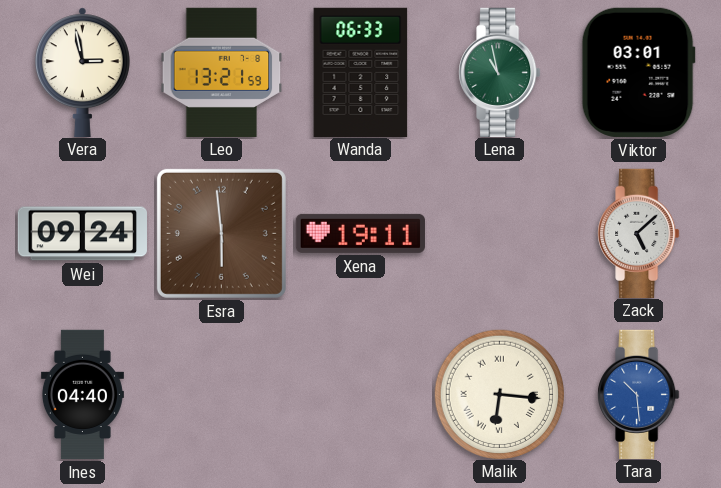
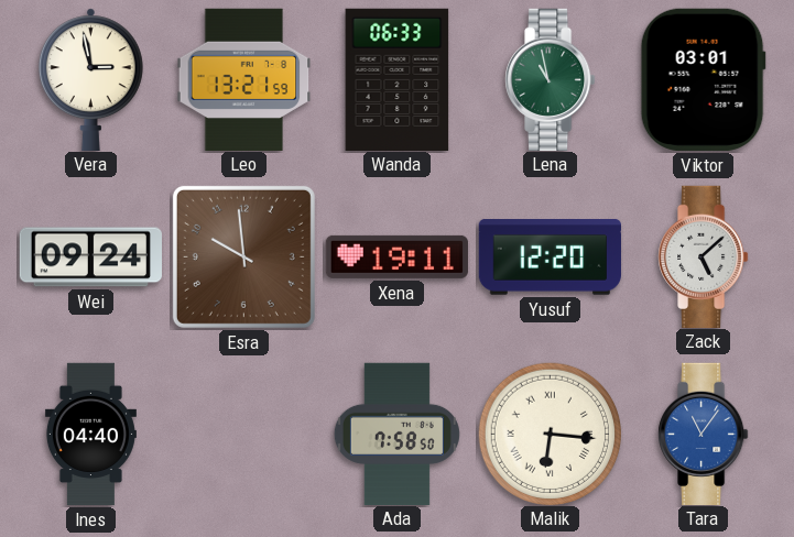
Esra: 5:59 -> 9:59 (243, 256)
Yusuf: none -> 12:20 (550, 257)
Ada: none -> 7:58 (396, 434)
Tara: 10:29 -> 11:06 (704, 434)
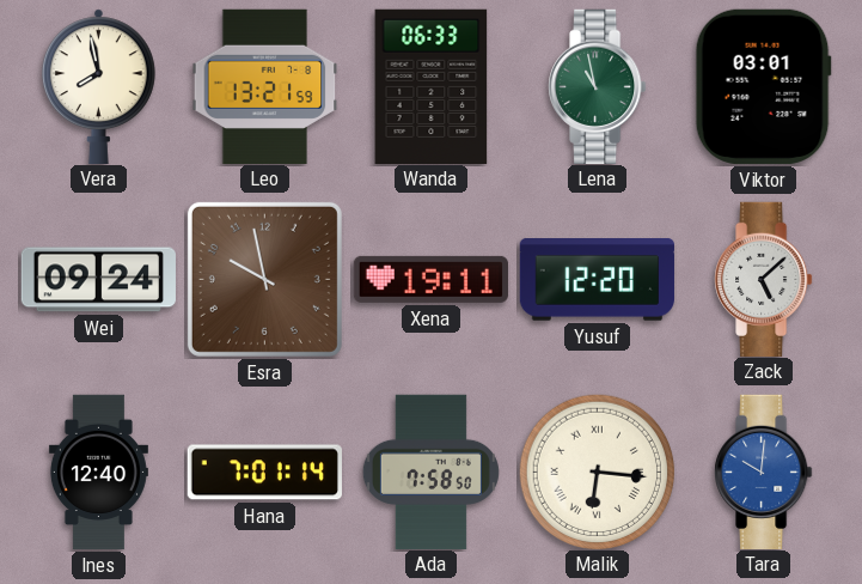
Vera: 2:58 -> 7:58 (98, 86)
Esra: 9:59 -> 9:58 (264, 279)
Ines: 04:40 -> 12:40 (98, 473)
Hana: none -> 7:01 (264, 473)
Tara: 11:06 -> 10:01 (764, 472)
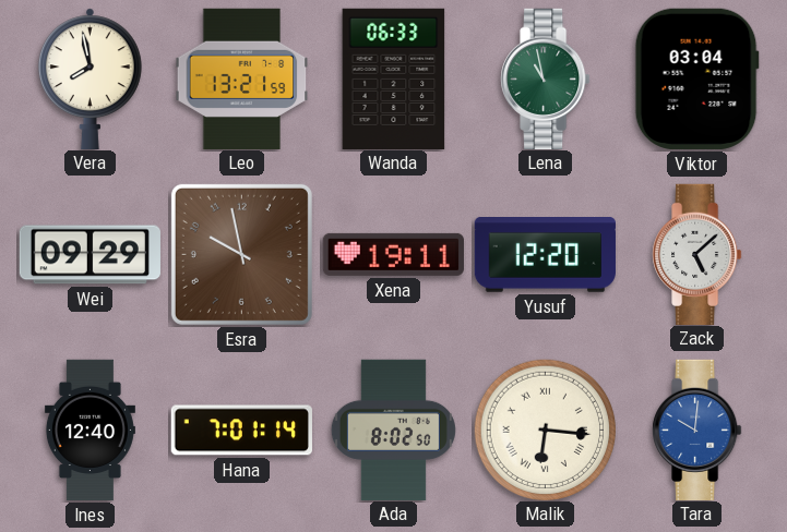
Viktor: 03:01 -> 03:04 (696, 78)
Wei: 09:24 -> 09:29 (90, 255)
Ada: 7:58 -> 8:02 (393, 430)
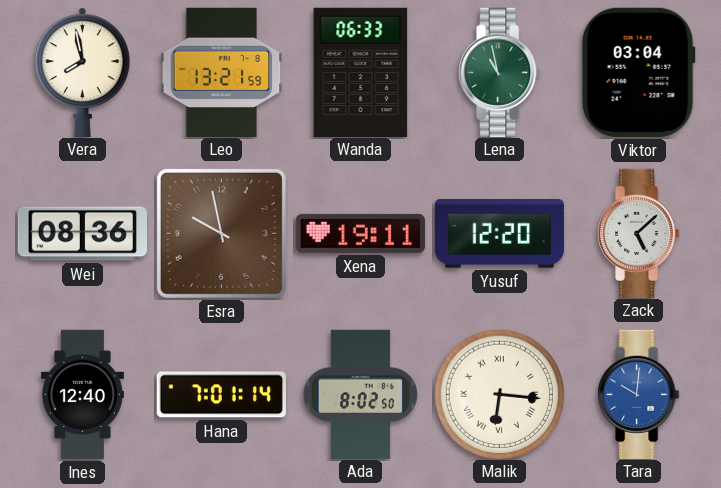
Wei: 09:29 -> 08:36 (82, 234)
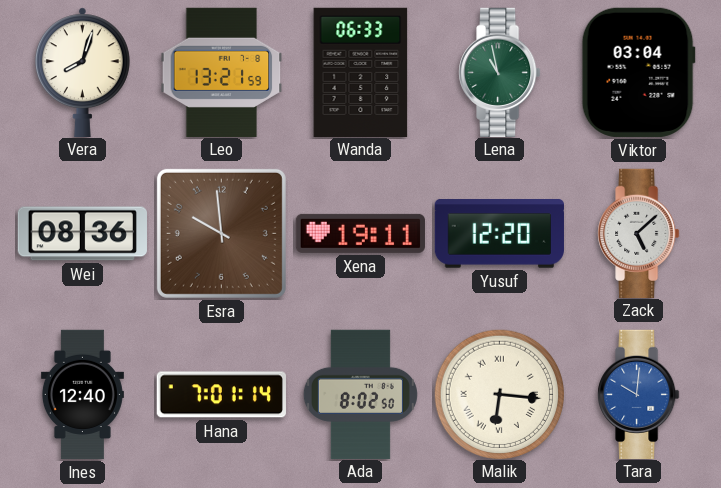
Vera: 7:58 -> 8:03 (82, 72)
Esra: 9:58 -> 9:59 (221, 233)
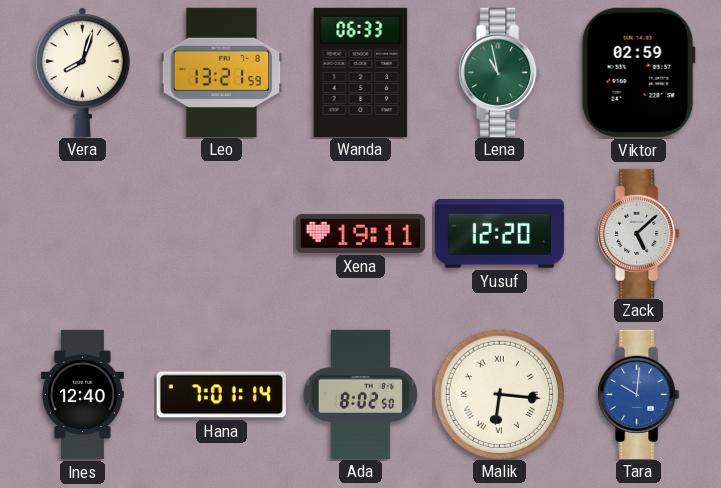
Viktor: 03:04 -> 02:59 (638, 72)
Wei: 08:36 -> none (82, 234)
Esra: 9:59 -> none (221, 233)
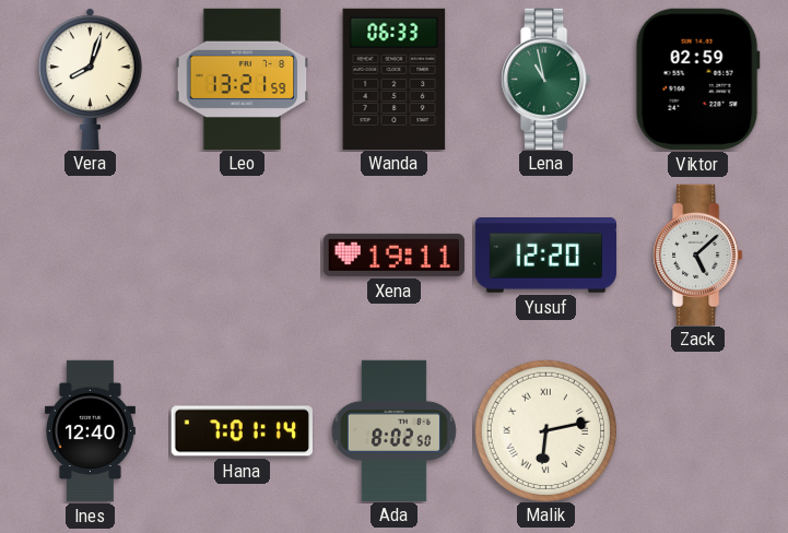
Malik: 6:16 -> 6:13 (545, 430)
Tara: 10:01 -> none (639, 394)
